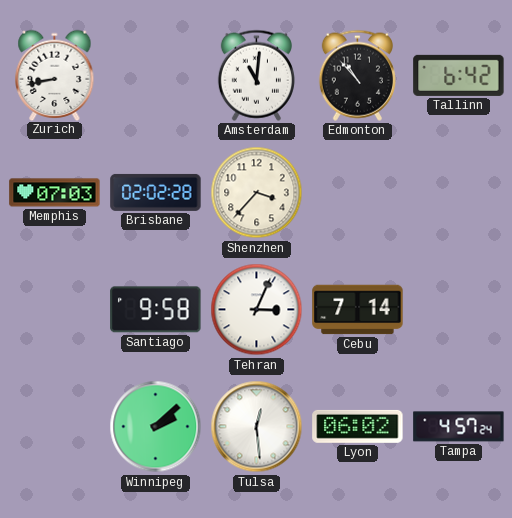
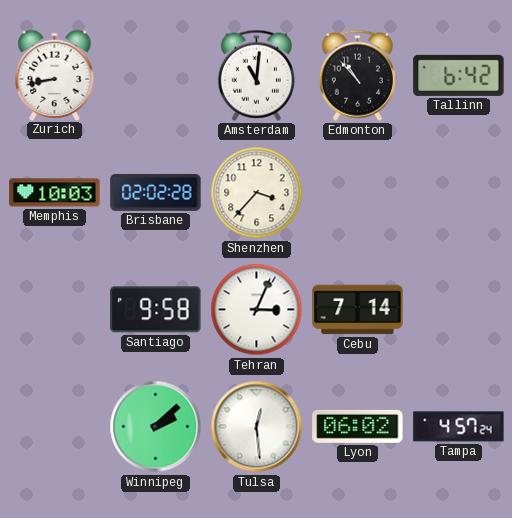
Memphis: 07:03 -> 10:03 (55, 193)
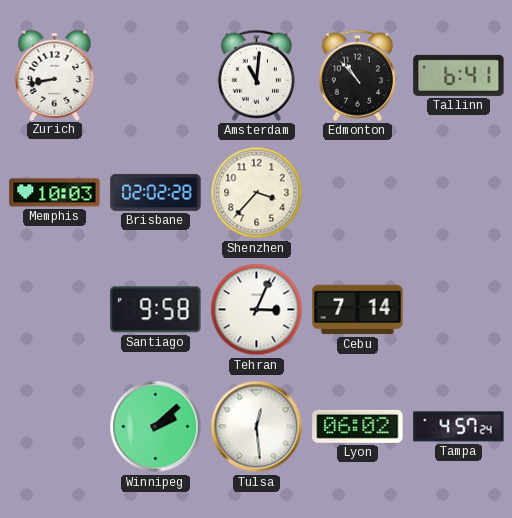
Tallinn: 6:42 -> 6:41 (459, 75)
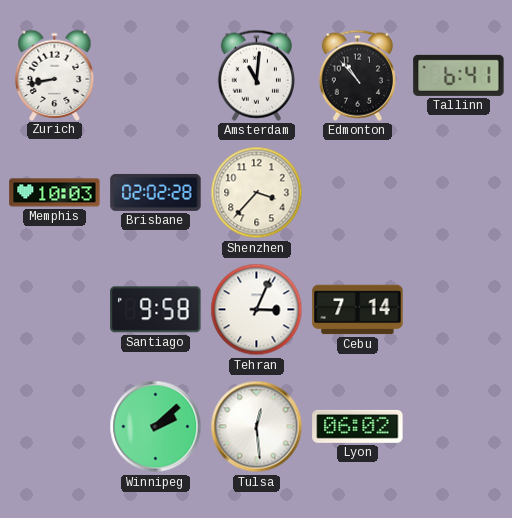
Tampa: 4:57 -> none (459, 427)
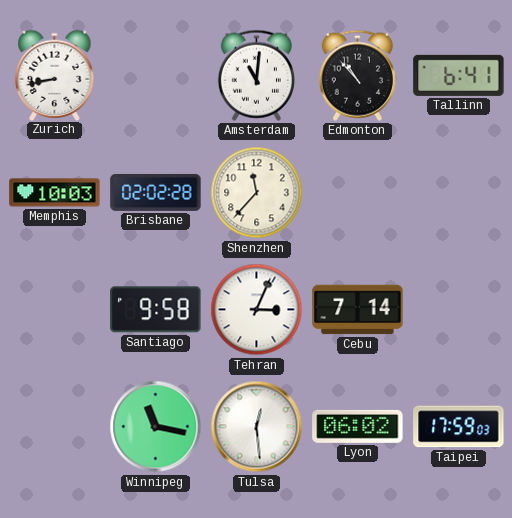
Shenzhen: 3:37 -> 11:37 (257, 193)
Winnipeg: 2:08 -> 11:17 (156, 427)
Taipei: none -> 17:59 (459, 427)
